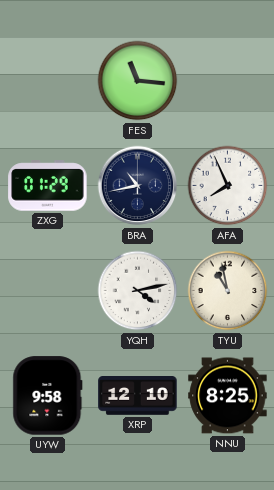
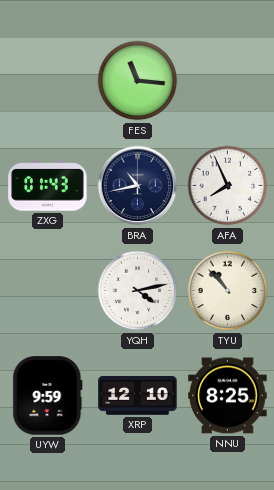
ZXG: 01:29 -> 01:43 (48, 186)
TYU: 10:58 -> 10:53 (228, 291)
UYW: 9:58 -> 9:59 (48, 396)
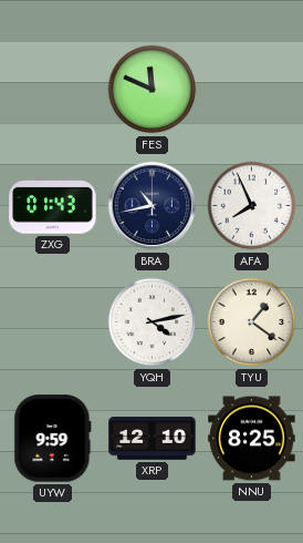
FES: 11:16 -> 11:49 (153, 90)
TYU: 10:53 -> 1:21 (252, 322)
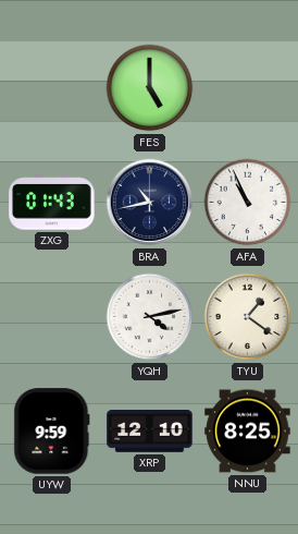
FES: 11:49 -> 5:00 (150, 88)
AFA: 7:56 -> 10:56 (248, 203)
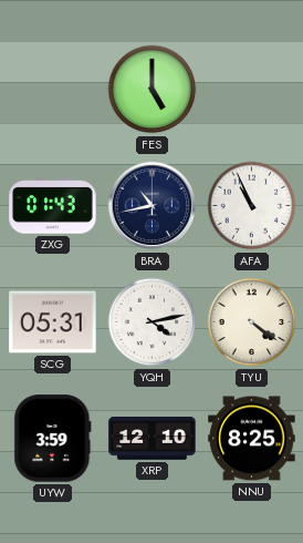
SCG: none -> 05:31 (53, 322)
TYU: 1:21 -> 4:21 (252, 322)
UYW: 9:59 -> 3:59 (53, 439)
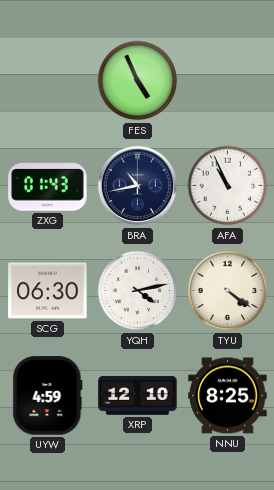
FES: 5:00 -> 4:56 (138, 81)
SCG: 05:31 -> 06:30 (48, 291)
UYW: 3:59 -> 4:59 (48, 396)
